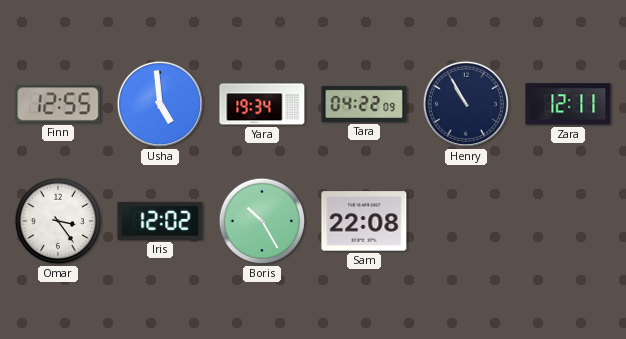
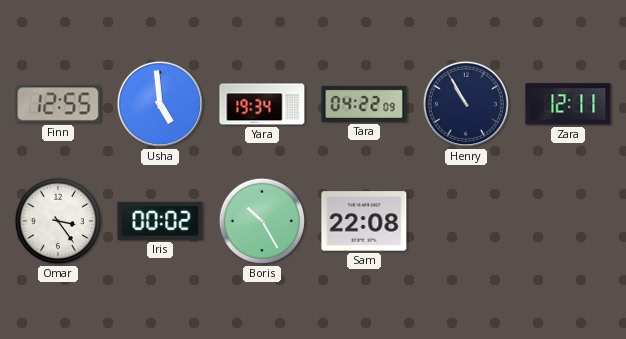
Iris: 12:02 -> 00:02 (160, 221)
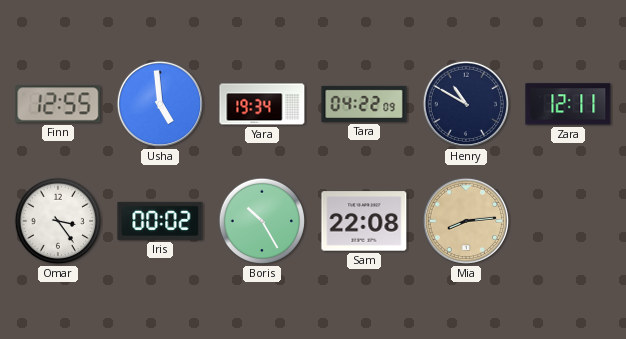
Henry: 10:55 -> 10:50 (466, 104)
Mia: none -> 8:14 (466, 221)
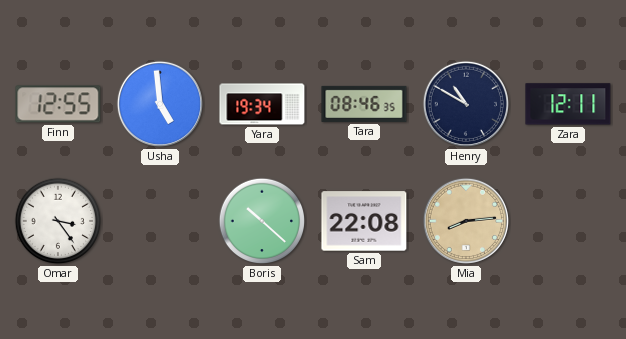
Tara: 04:22 -> 08:46 (364, 104)
Iris: 00:02 -> none (160, 221)
Boris: 10:25 -> 10:22 (262, 221)
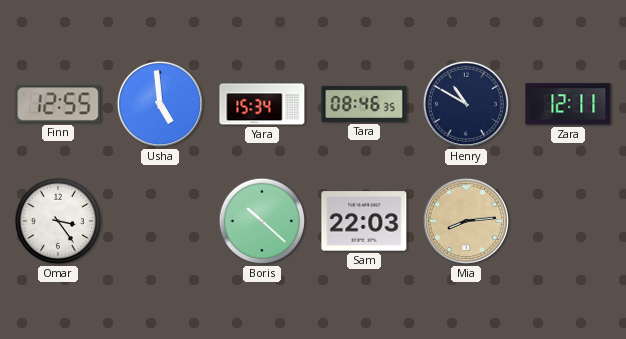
Yara: 19:34 -> 15:34 (262, 104)
Sam: 22:08 -> 22:03 (364, 221)
